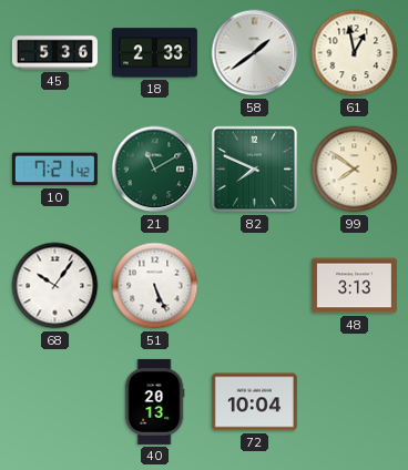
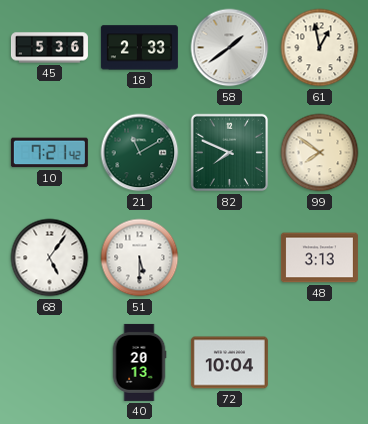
68: 10:06 -> 5:06 (50, 258)
51: 5:26 -> 5:30 (140, 258)
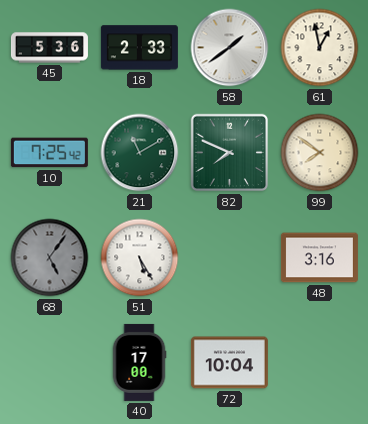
10: 7:21 -> 7:25 (49, 153)
68 dial: white -> grey (50, 258)
51: 5:30 -> 5:25 (140, 258)
48: 3:13 -> 3:16 (319, 258)
40: 20:13 -> 17:00 (139, 362)
